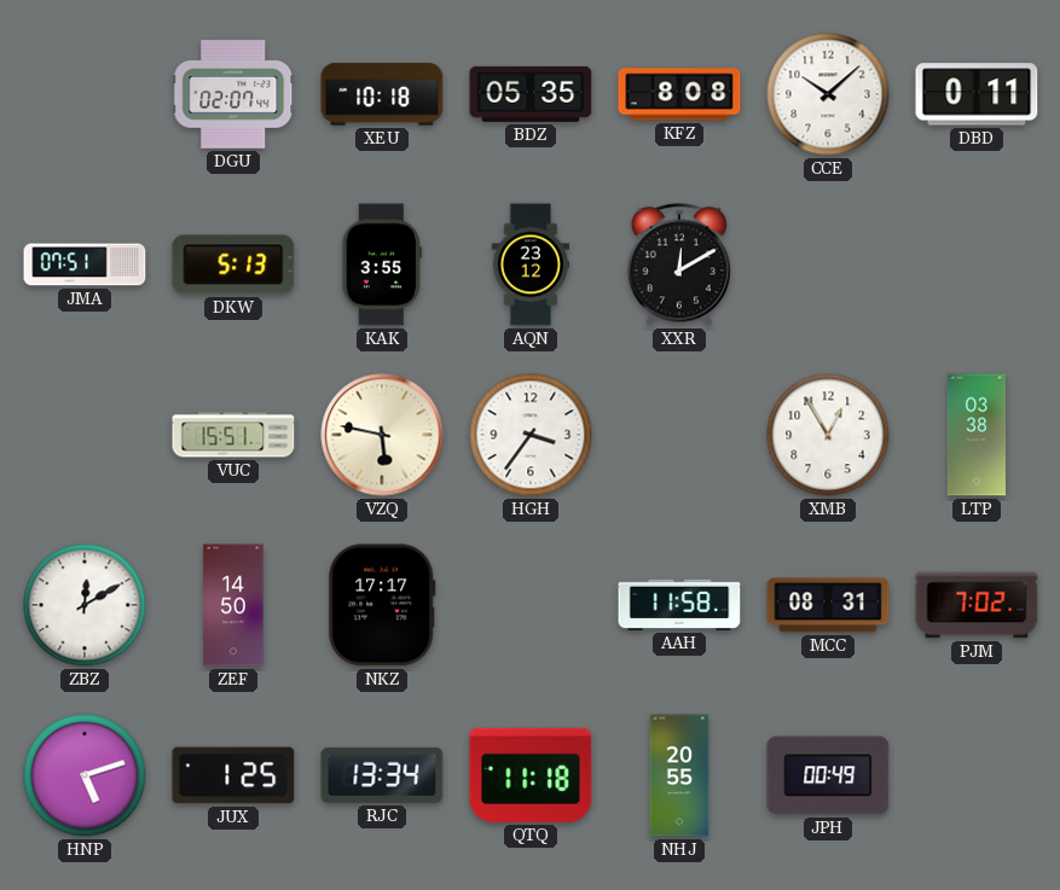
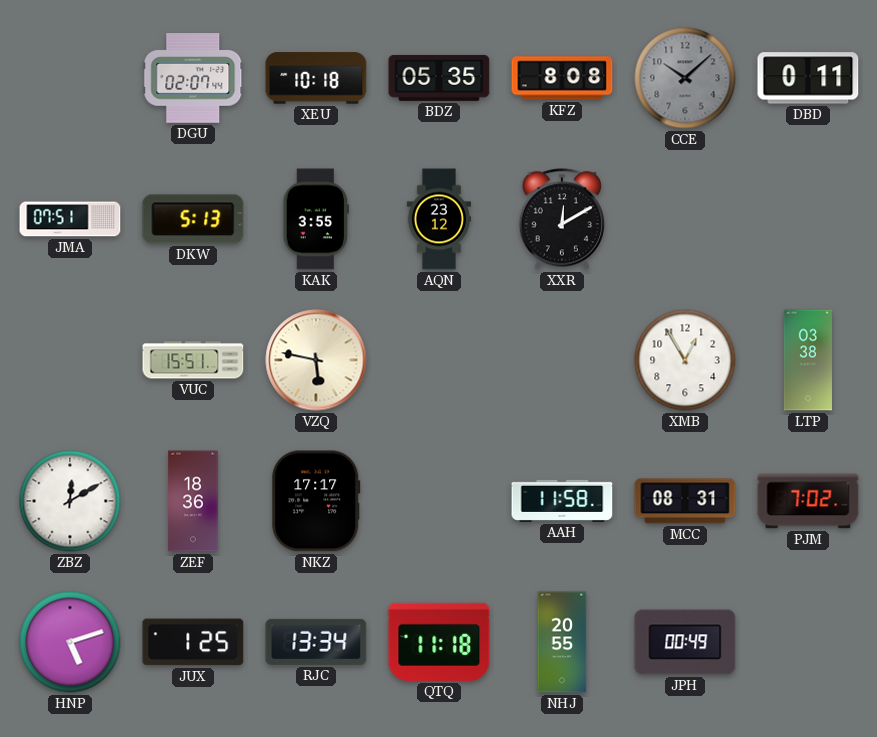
CCE dial: white -> grey (685, 78)
HGH: 3:36 -> none (531, 435)
ZEF: 14:50 -> 18:36 (193, 501)
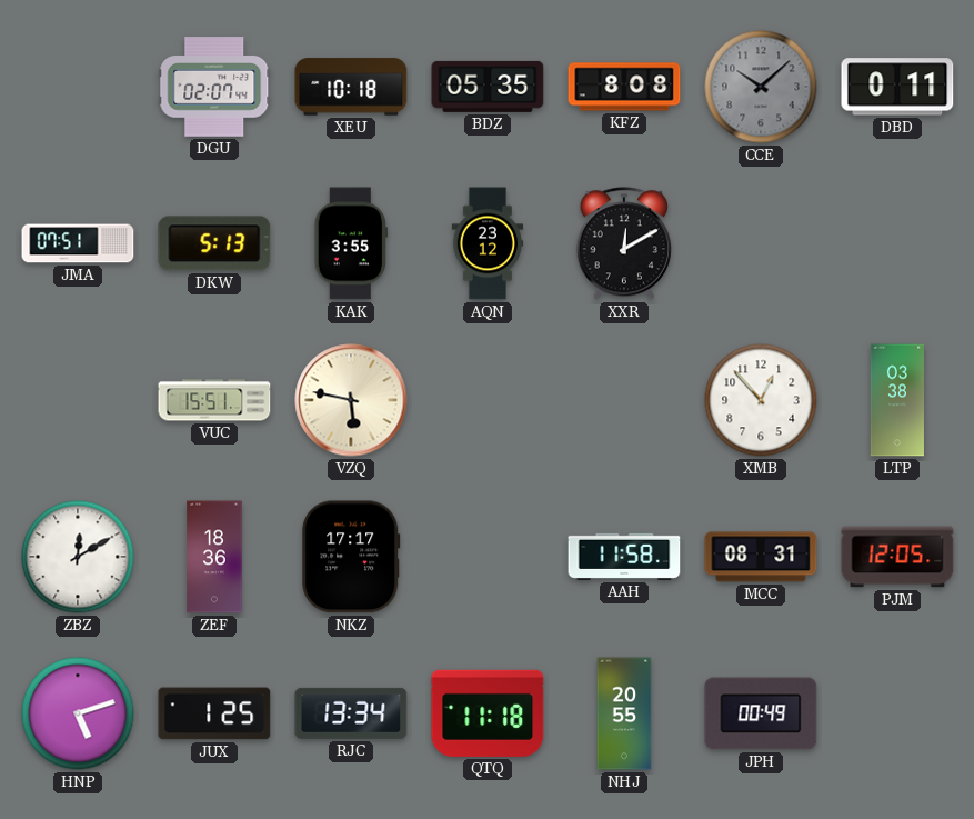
XMB: 12:55 -> 12:53 (761, 400)
PJM: 7:02 -> 12:05 (897, 557)
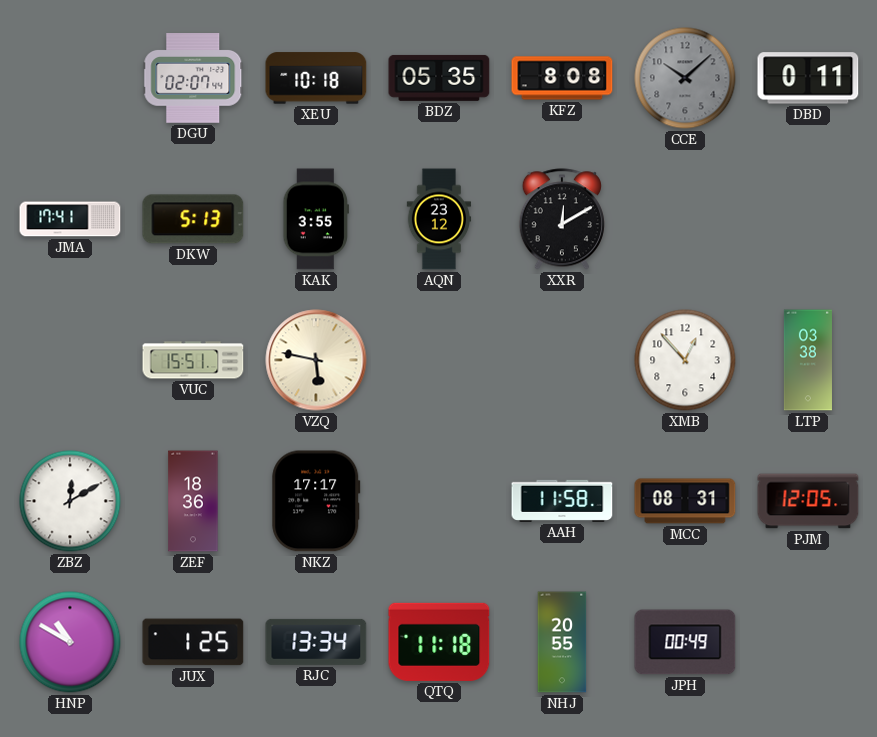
JMA: 07:51 -> 17:41 (70, 219)
HNP: 5:12 -> 10:50 (70, 642)
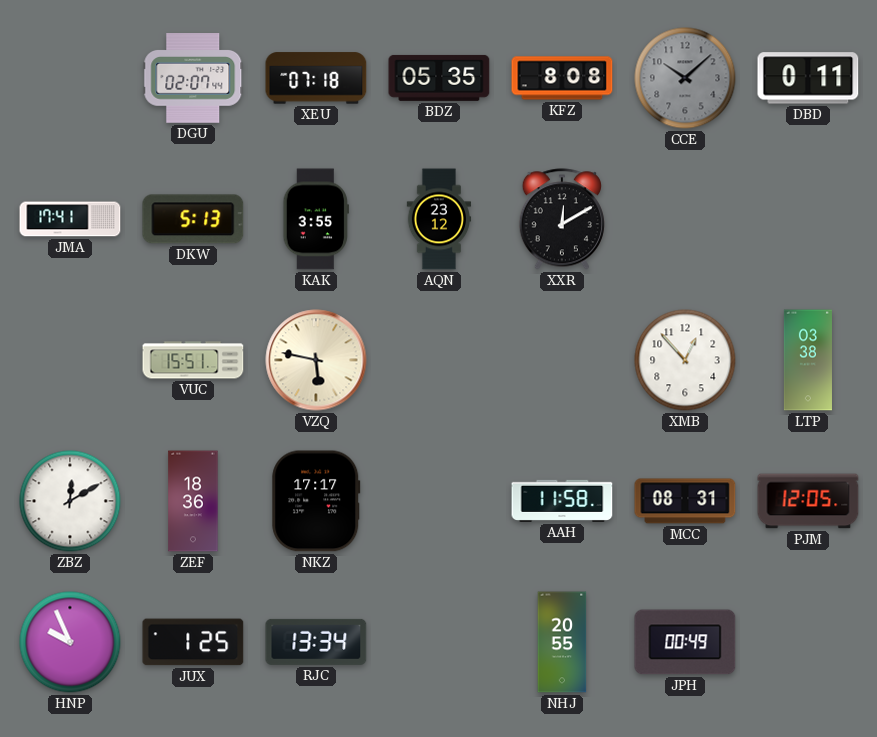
XEU: 10:18 -> 07:18 (316, 78)
HNP: 10:50 -> 9:56 (70, 642)
QTQ: 11:18 -> none (439, 642)
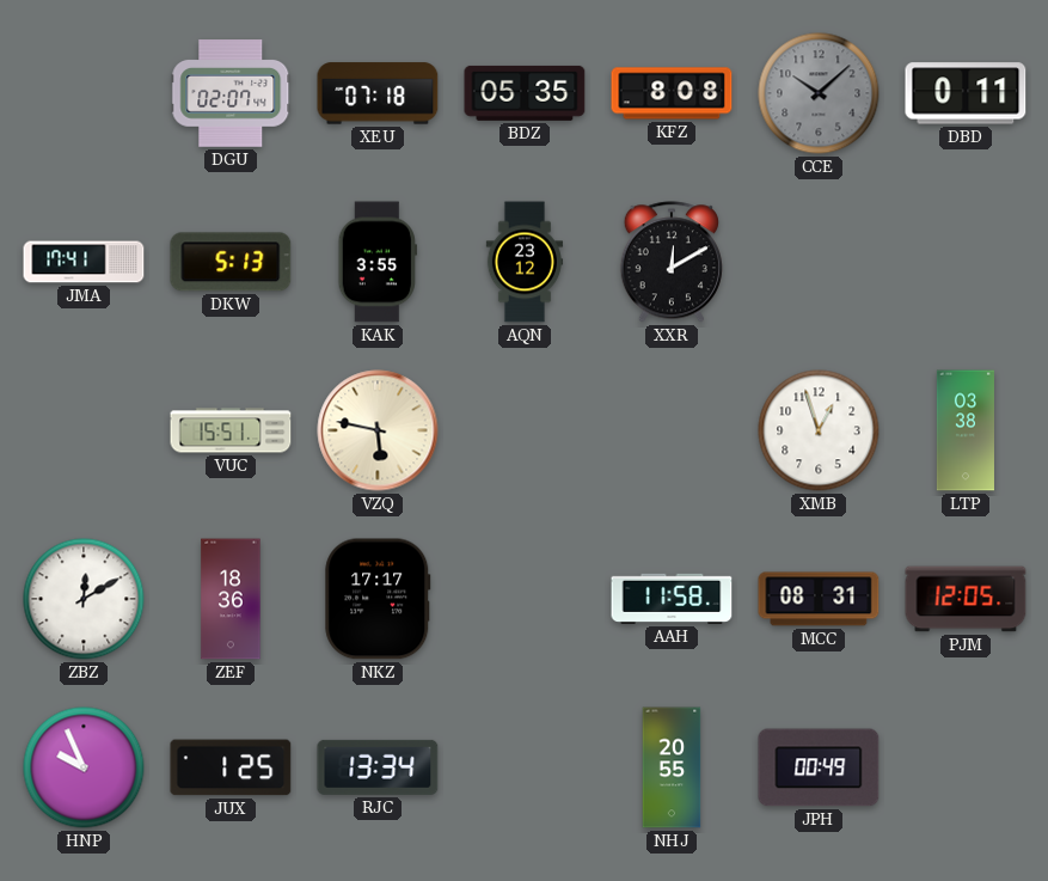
XMB: 12:53 -> 12:57 (819, 430)
